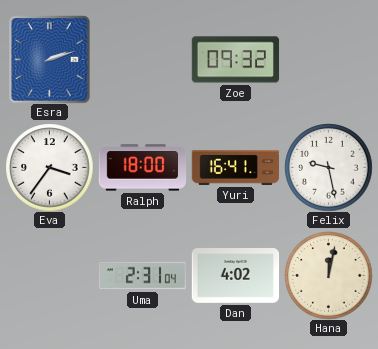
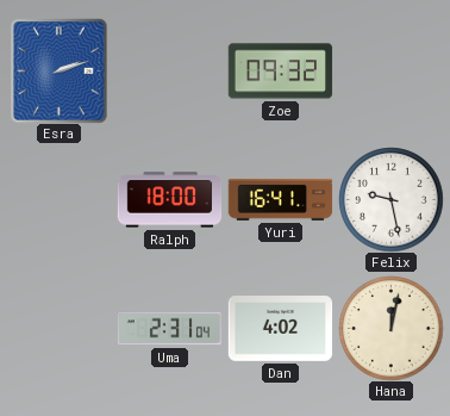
Eva: 3:36 -> none (49, 167)
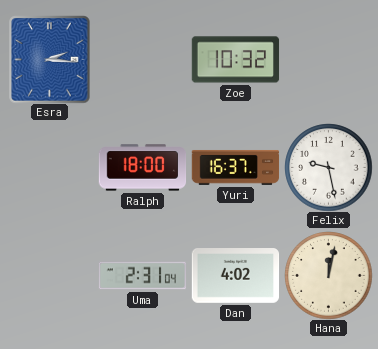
Esra: 2:12 -> 2:16 (50, 59)
Zoe: 09:32 -> 10:32 (235, 60)
Yuri: 16:41 -> 16:37 (235, 167)
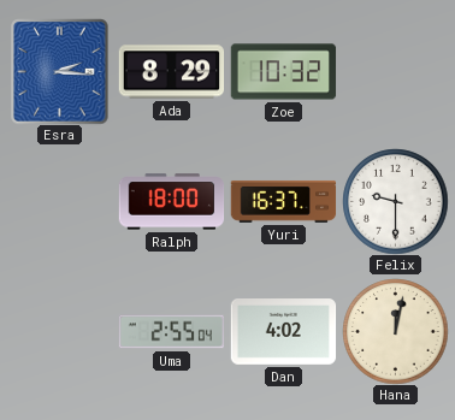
Ada: none -> 8:29 (171, 72)
Felix: 9:28 -> 9:30 (395, 201)
Uma: 2:31 -> 2:55 (171, 332)
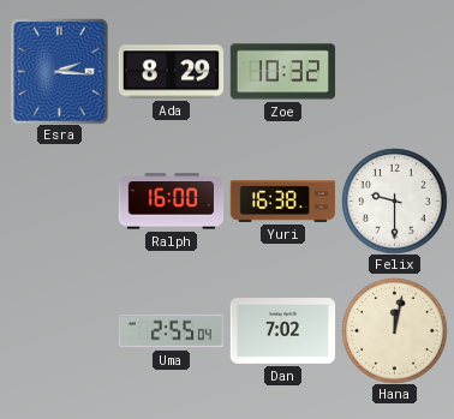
Ralph: 18:00 -> 16:00 (171, 202)
Yuri: 16:37 -> 16:38 (282, 200)
Dan: 4:02 -> 7:02 (282, 331)
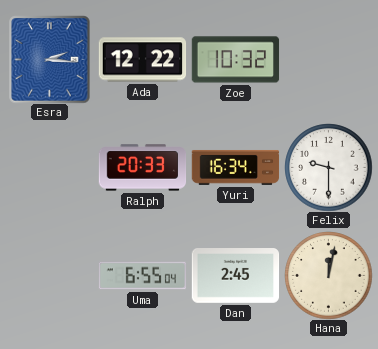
Ada: 8:29 -> 12:22 (142, 60)
Ralph: 16:00 -> 20:33 (142, 168)
Yuri: 16:38 -> 16:34 (235, 167)
Uma: 2:55 -> 6:55 (142, 276)
Dan: 7:02 -> 2:45 (235, 276)
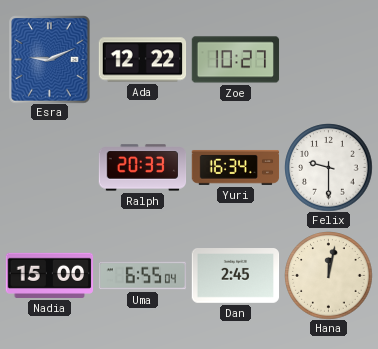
Esra: 2:16 -> 9:11 (50, 59)
Zoe: 10:32 -> 10:27 (235, 60)
Nadia: none -> 15:00 (49, 275)
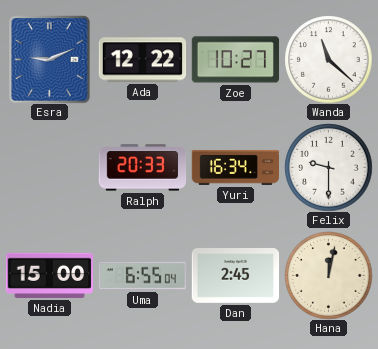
Wanda: none -> 11:22 (328, 59)
